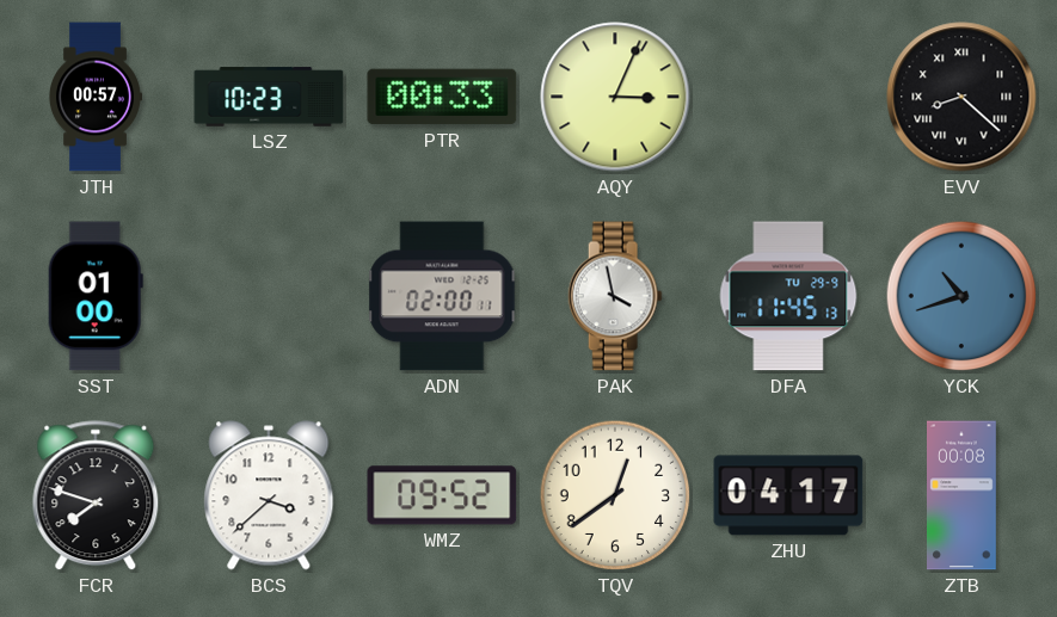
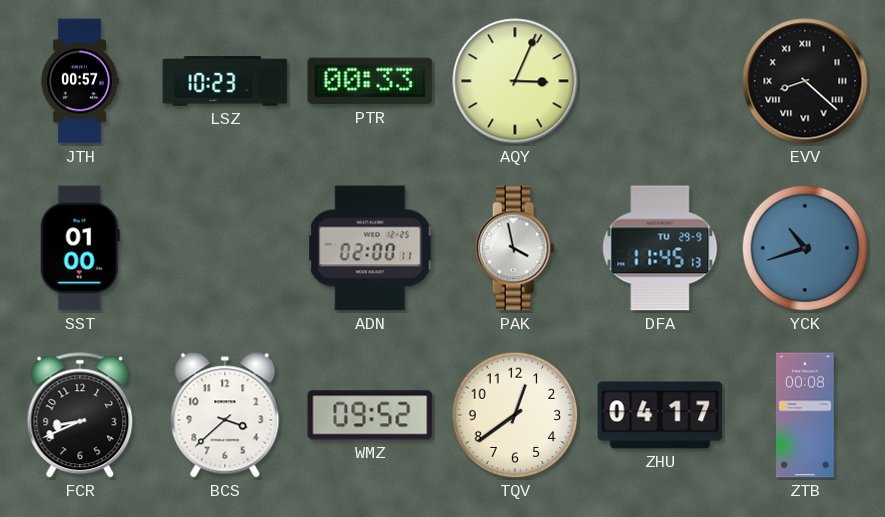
FCR: 7:48 -> 8:41 (80, 416)
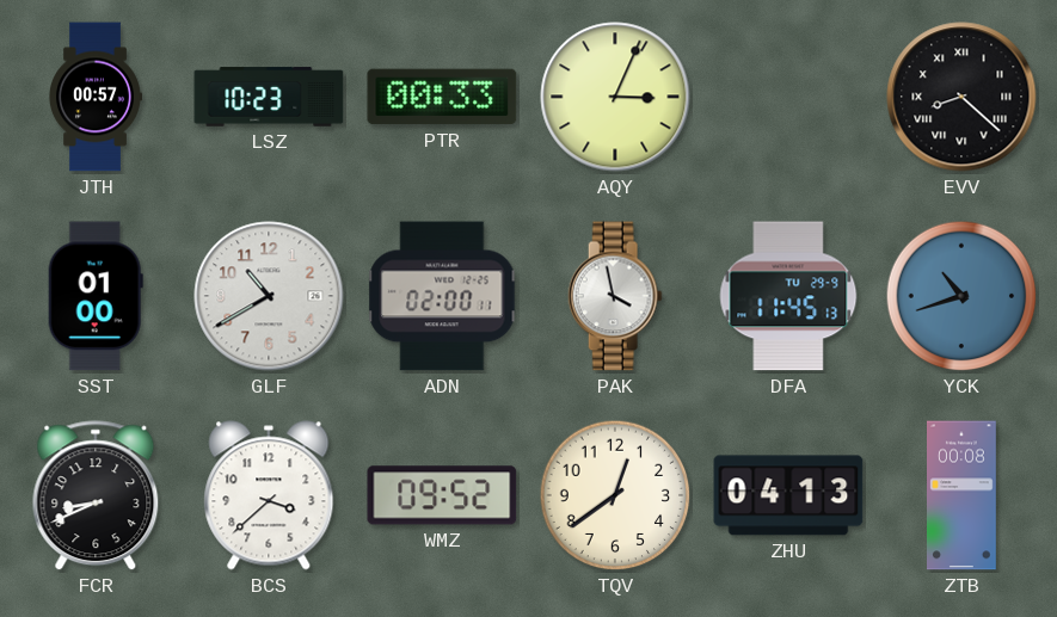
GLF: none -> 10:40 (269, 296)
ZHU: 04:17 -> 04:13 (788, 495)
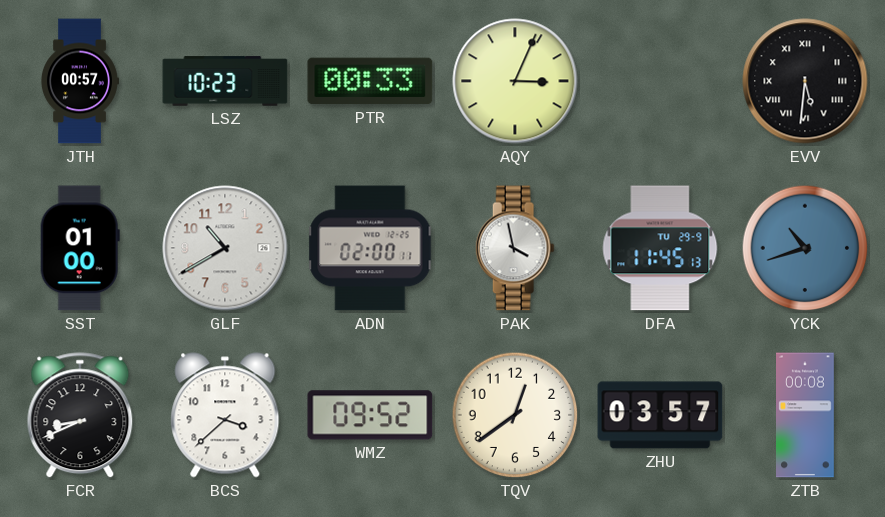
EVV: 8:22 -> 5:31 (805, 81)
ZHU: 04:13 -> 03:57 (660, 415)
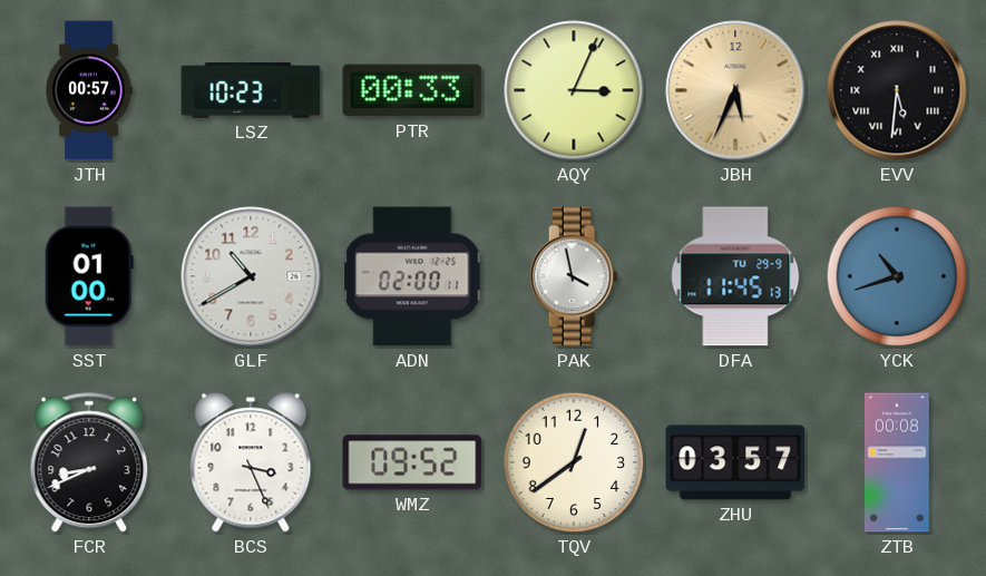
JBH: none -> 5:34 (735, 90)
BCS: 3:38 -> 3:26 (251, 462)
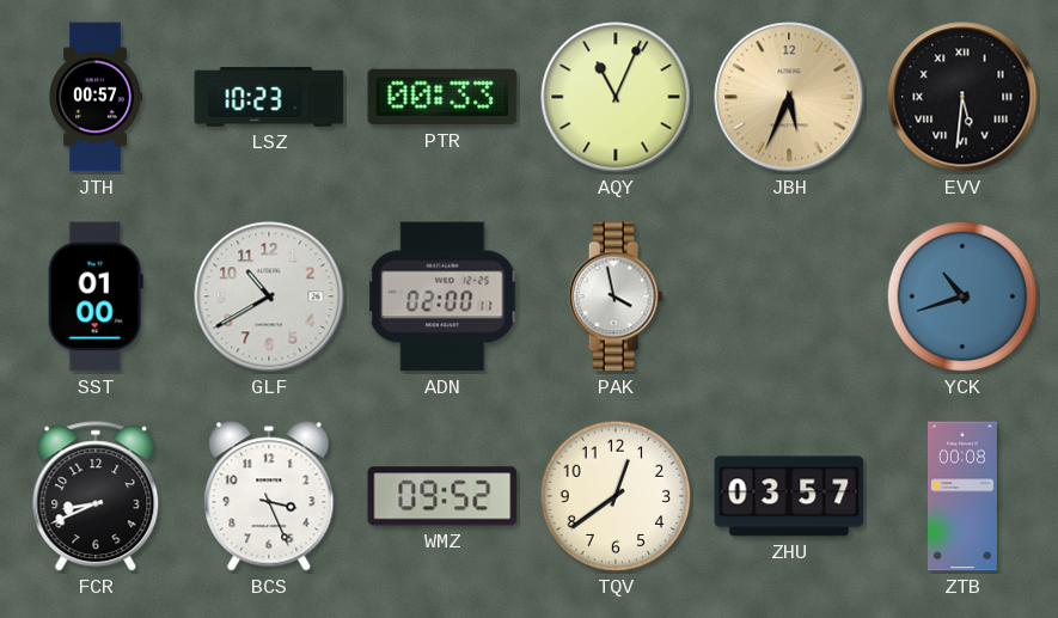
AQY: 3:04 -> 11:04 (616, 97)
DFA: 11:45 -> none (735, 276)
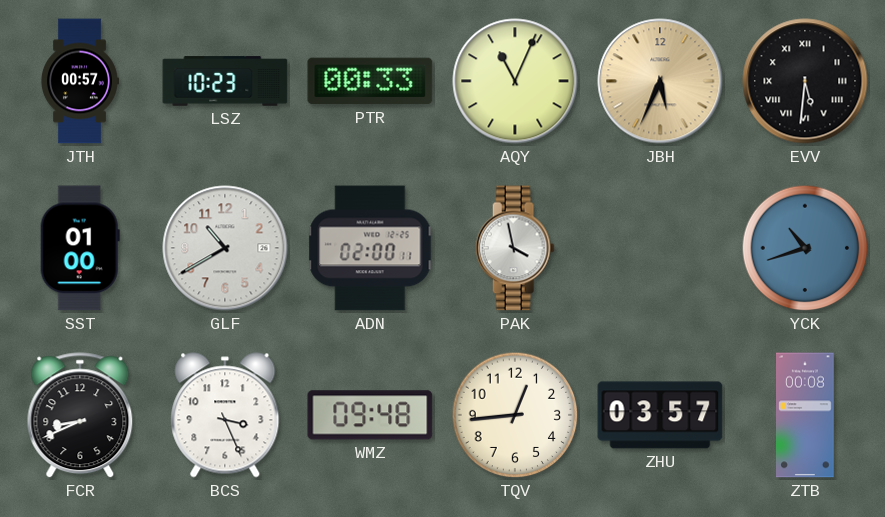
WMZ: 09:52 -> 09:48 (370, 415)
TQV: 12:39 -> 12:44 (515, 415)
